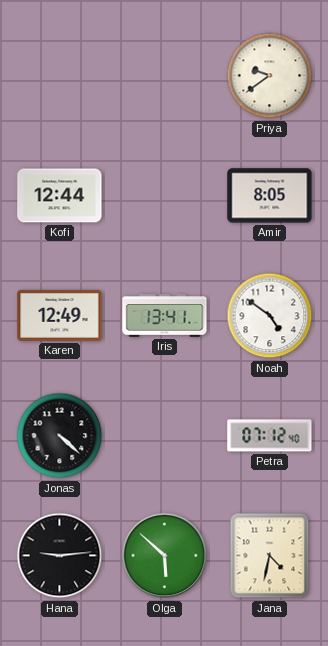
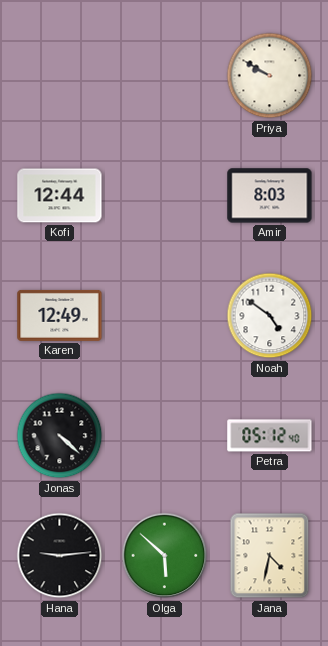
Priya: 9:39 -> 9:50 (270, 76)
Amir: 8:05 -> 8:03 (270, 196)
Iris: 13:41 -> none (165, 316)
Petra: 07:12 -> 05:12 (270, 436)
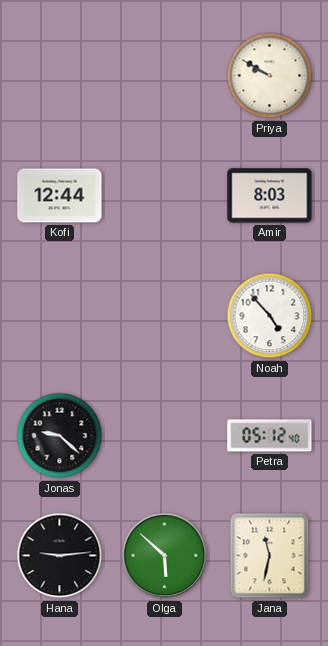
Karen: 12:49 -> none (60, 315)
Noah: 4:51 -> 4:53 (270, 316)
Jonas: 4:22 -> 9:22 (60, 436)
Jana: 4:32 -> 11:32 (270, 556)
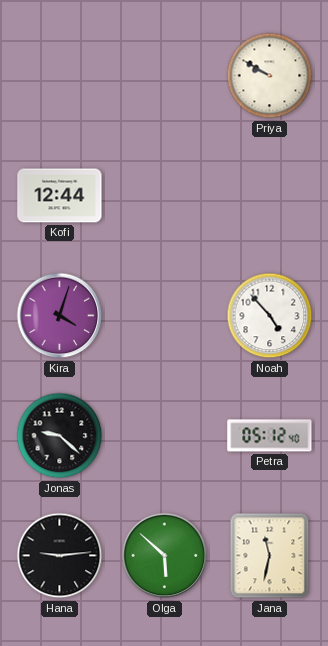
Amir: 8:03 -> none (270, 196)
Kira: none -> 4:03 (60, 316)
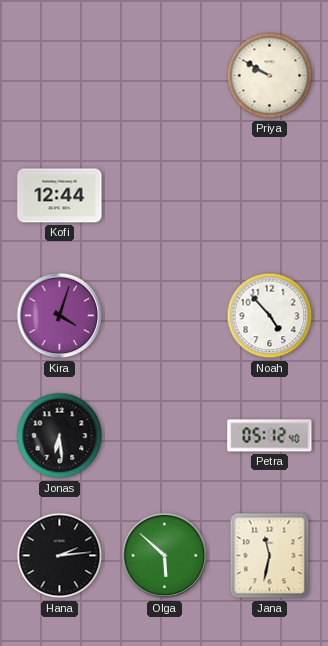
Jonas: 9:22 -> 6:29 (60, 436)
Hana: 9:14 -> 2:14 (60, 556)
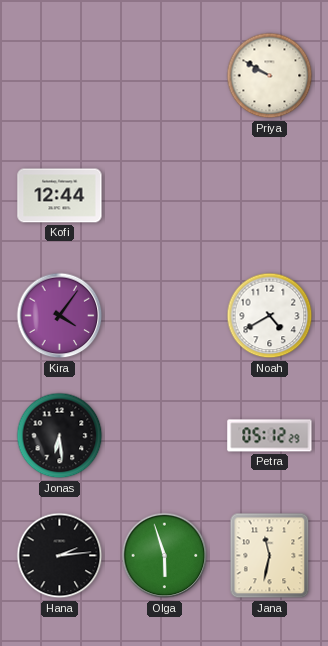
Kira: 4:03 -> 4:06 (60, 316)
Noah: 4:53 -> 4:40 (270, 316)
Petra: 05:12:40 -> 05:12:29 (270, 436)
Olga: 5:52 -> 5:57 (165, 556)
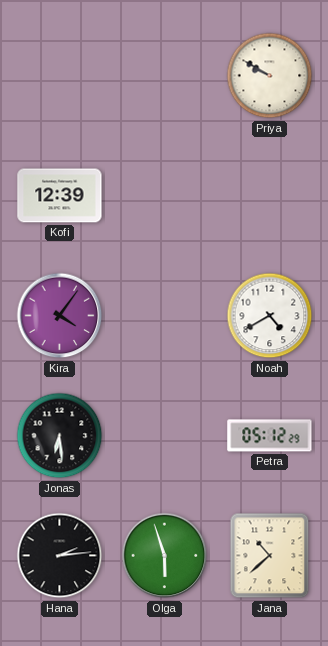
Kofi: 12:44 -> 12:39 (60, 196)
Jana: 11:32 -> 10:38 (270, 556)
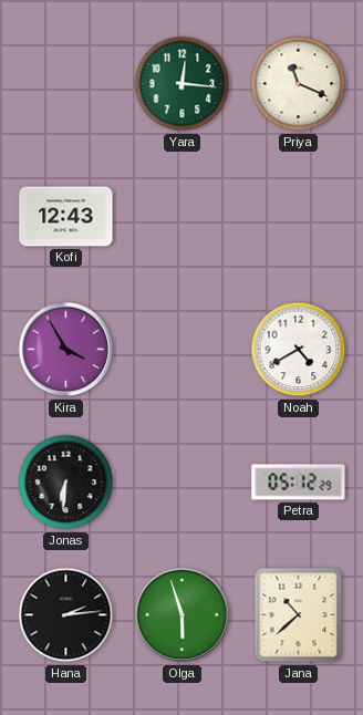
Yara: none -> 12:16 (183, 84)
Priya: 9:50 -> 11:19 (299, 84)
Kofi: 12:39 -> 12:43 (66, 217)
Kira: 4:06 -> 3:55 (66, 350)
Jonas: 6:29 -> 6:31 (66, 483)
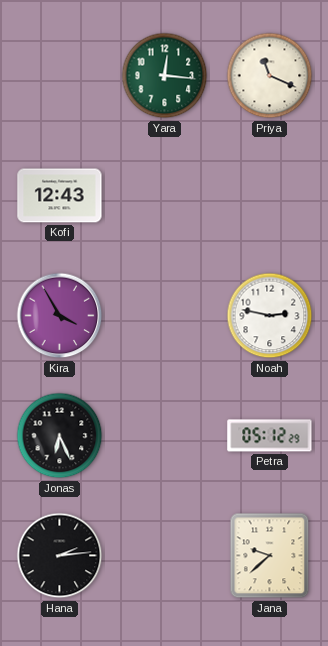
Noah: 4:40 -> 2:47 (270, 316)
Jonas: 6:31 -> 6:26 (60, 436)
Olga: 5:57 -> none (183, 615)
Jana: 10:38 -> 9:38 (270, 556)
